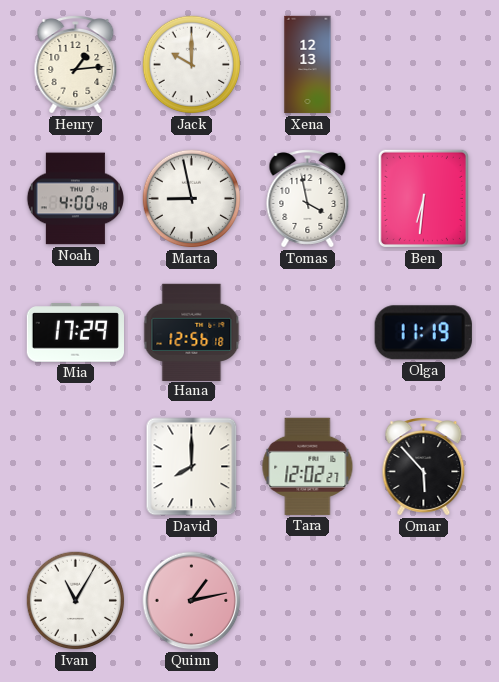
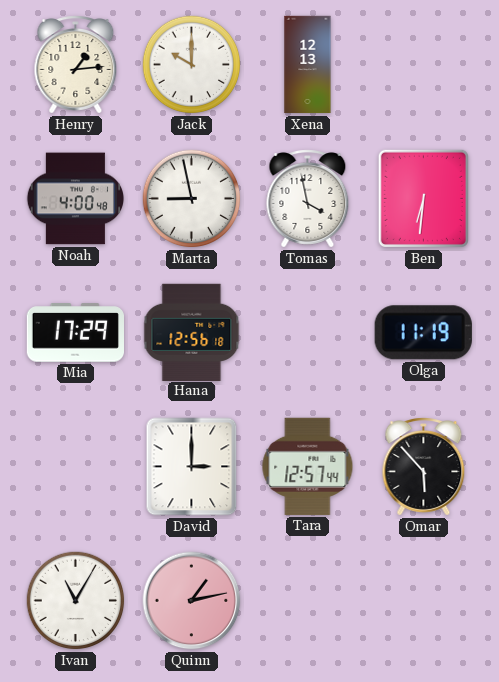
David: 8:00 -> 3:00 (192, 467)
Tara: 12:02 -> 12:57 (308, 466)
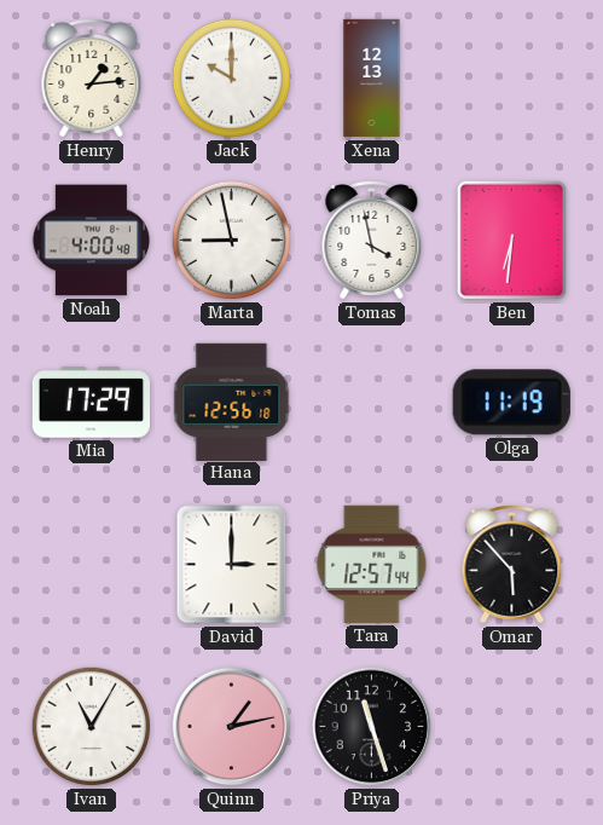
Priya: none -> 11:27 (372, 727)
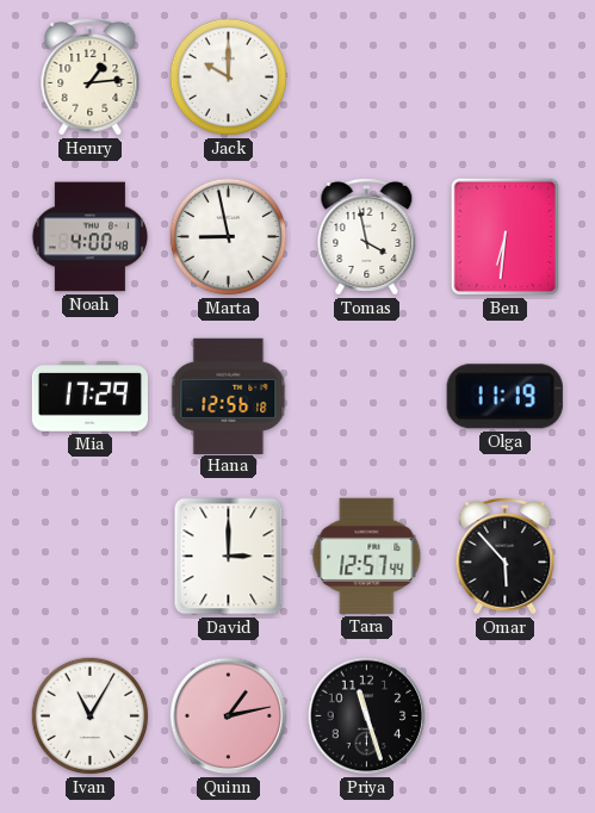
Xena: 12:13 -> none (372, 79)
